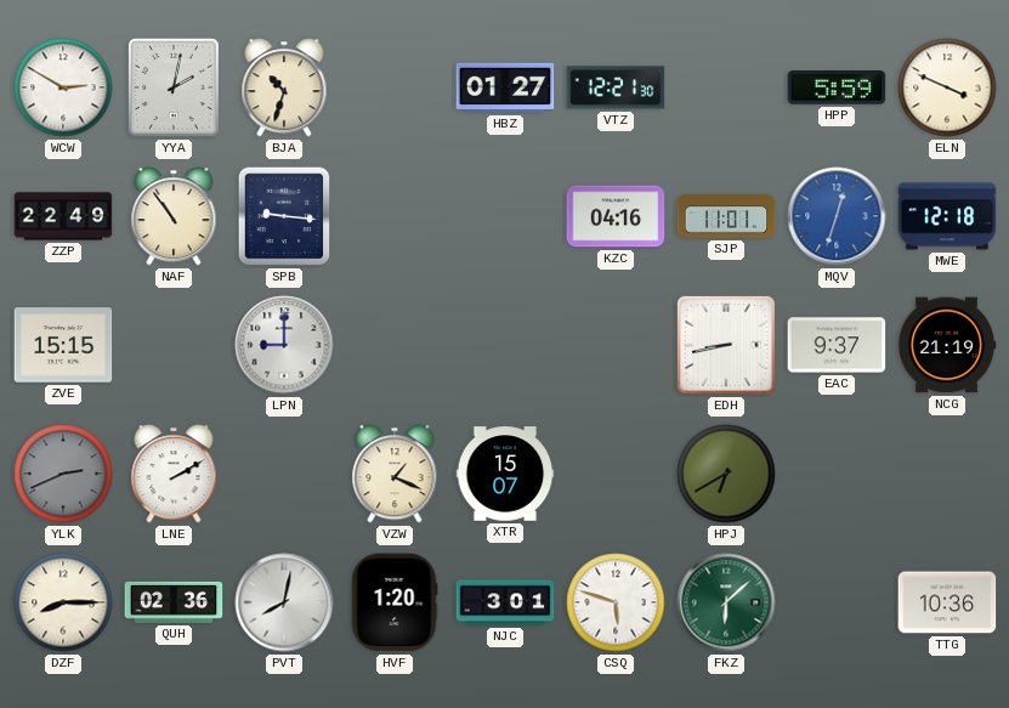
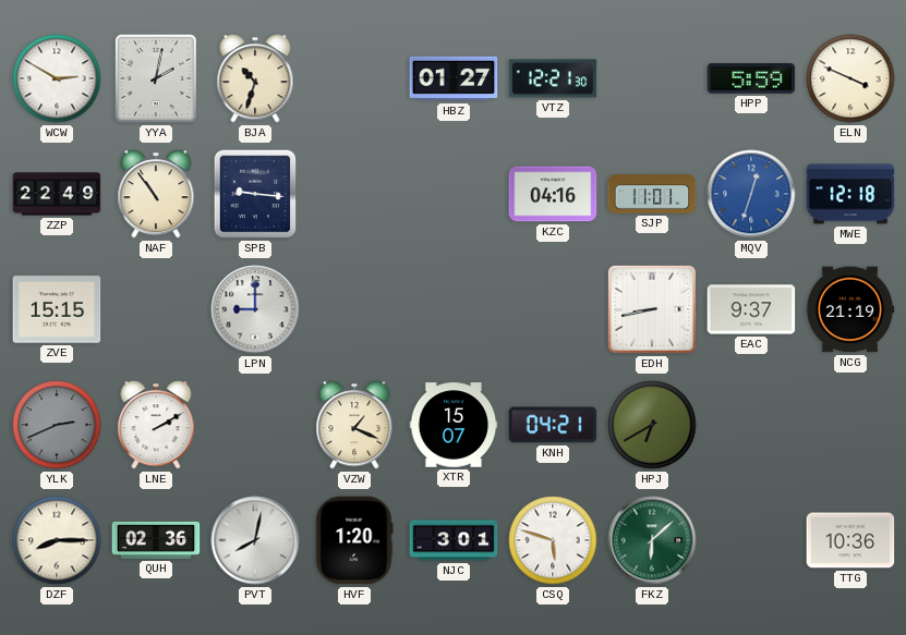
KNH: none -> 04:21 (553, 425)
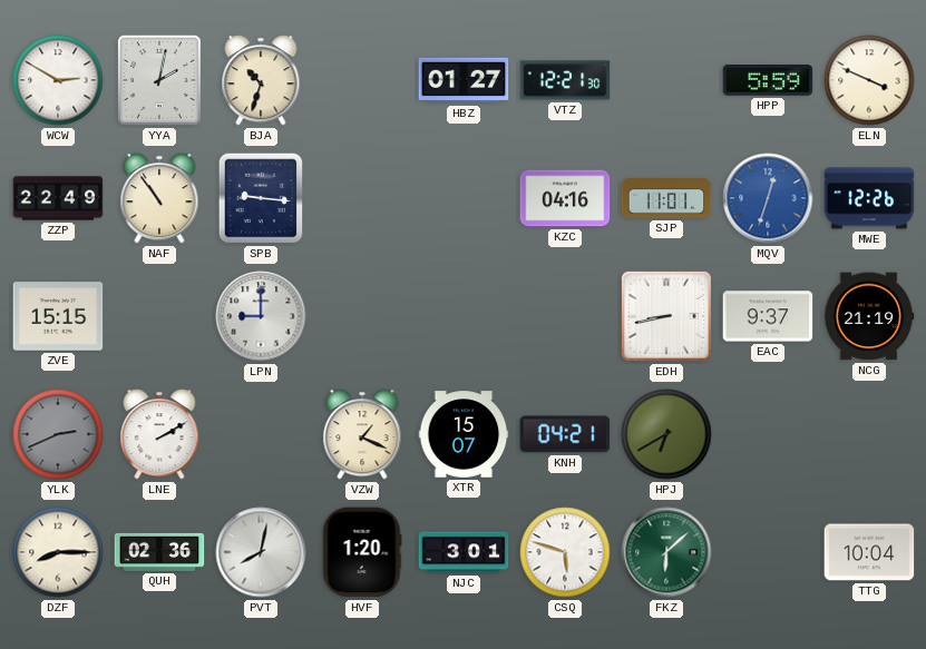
MWE: 12:18 -> 12:26 (869, 198)
TTG: 10:36 -> 10:04 (869, 552)
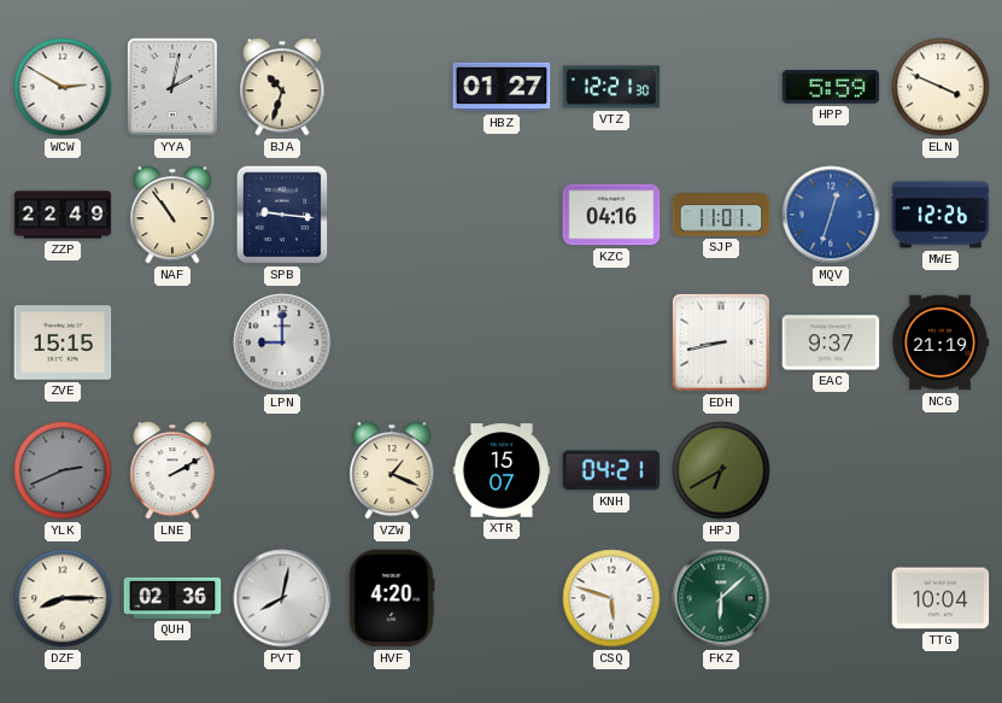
HVF: 1:20 -> 4:20 (392, 598)
NJC: 3:01 -> none (464, 552)
